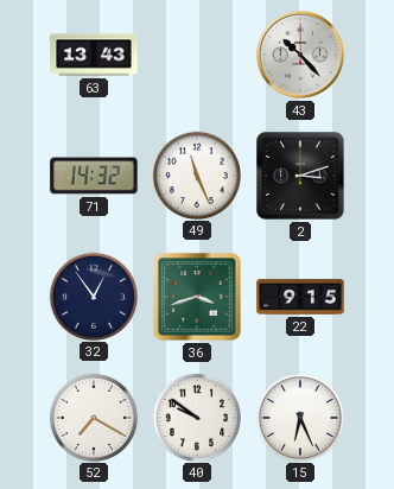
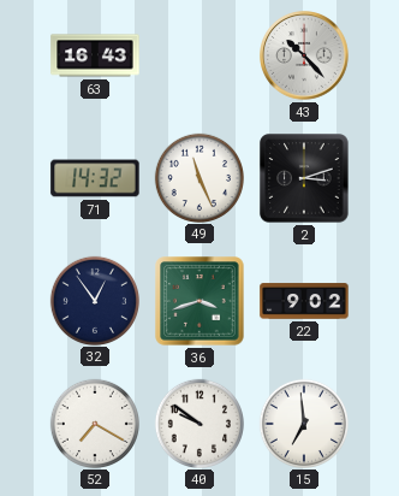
63: 13:43 -> 16:43 (95, 55)
22: 9:15 -> 9:02 (304, 301)
15: 6:26 -> 6:59 (303, 423)
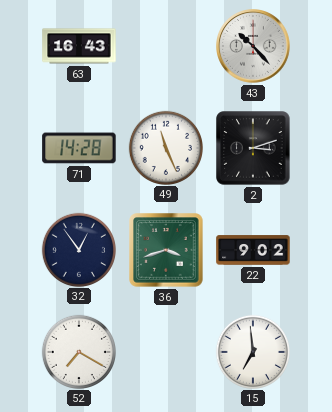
71: 14:32 -> 14:28 (79, 148)
40: 9:51 -> none (198, 423)
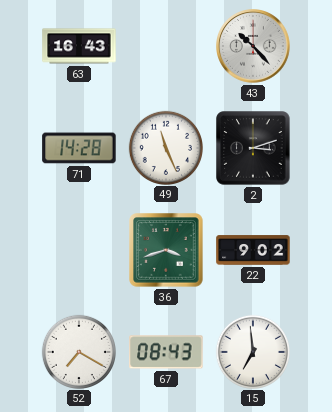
32: 12:54 -> none (78, 249)
67: none -> 08:43 (166, 352)
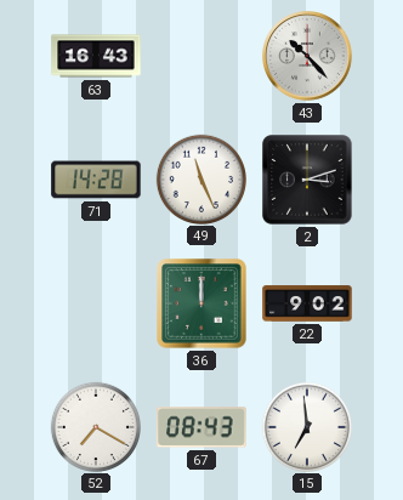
36: 3:42 -> 12:00 (201, 303)
